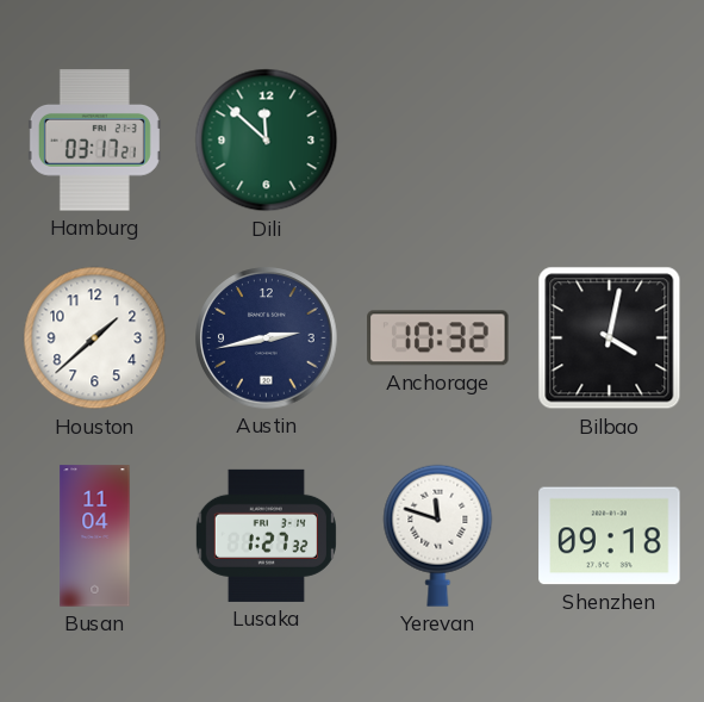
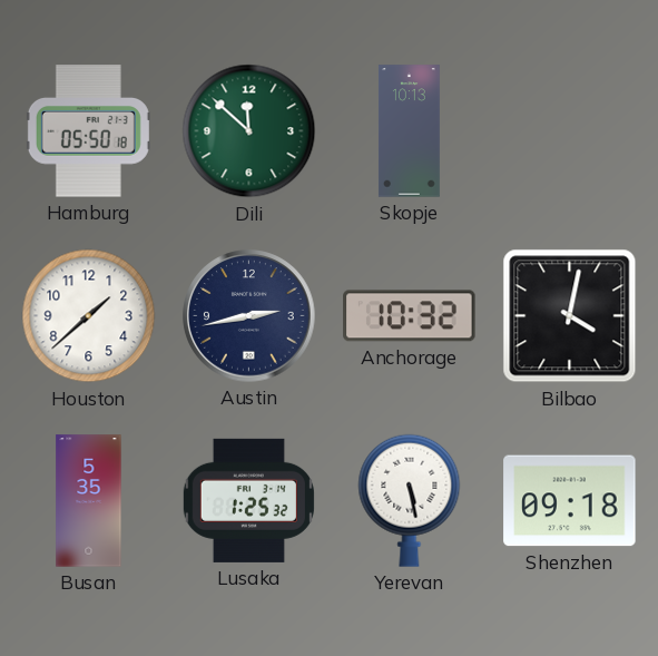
Hamburg: 03:17 -> 05:50 (88, 131)
Skopje: none -> 10:13 (409, 131)
Busan: 11:04 -> 5:35 (89, 501)
Lusaka: 1:27 -> 1:25 (248, 500)
Yerevan: 11:48 -> 5:28 (410, 500)
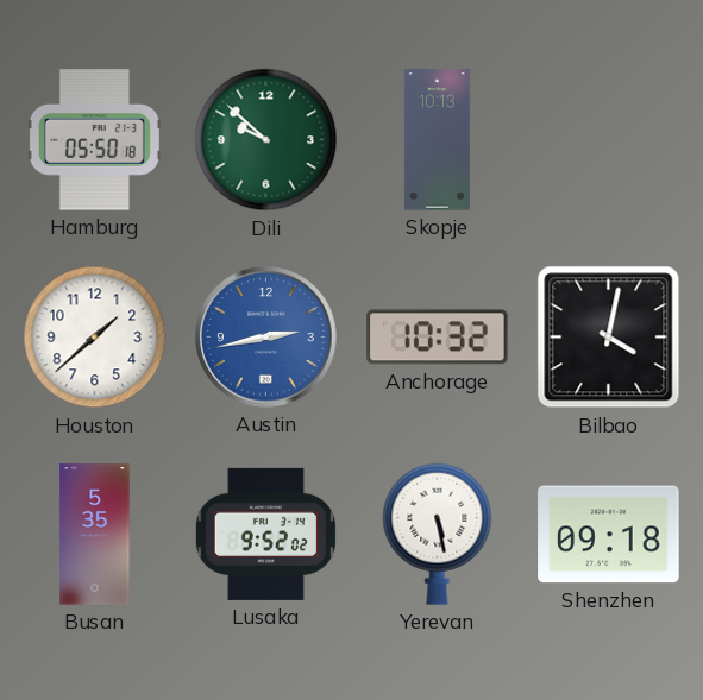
Dili: 11:52 -> 9:52 (266, 140)
Austin dial: navy -> blue (266, 338)
Lusaka: 1:25 -> 9:52 (265, 534)
